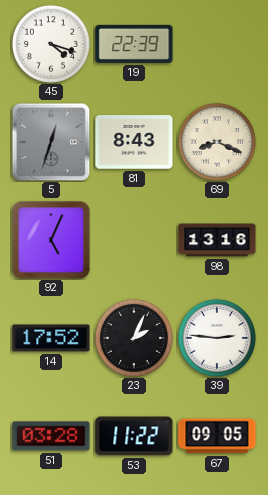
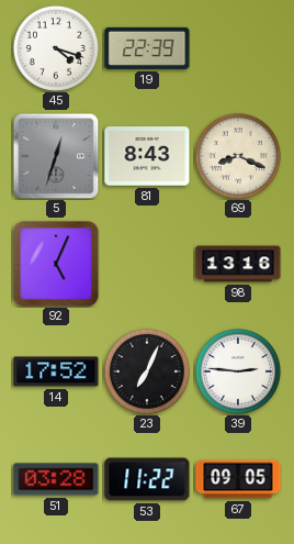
23: 2:04 -> 7:04 (147, 371)
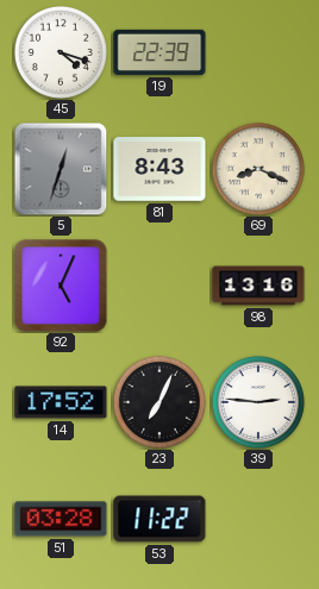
67: 09:05 -> none (238, 479)
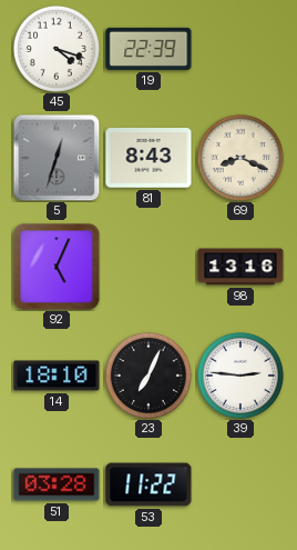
14: 17:52 -> 18:10 (57, 376)
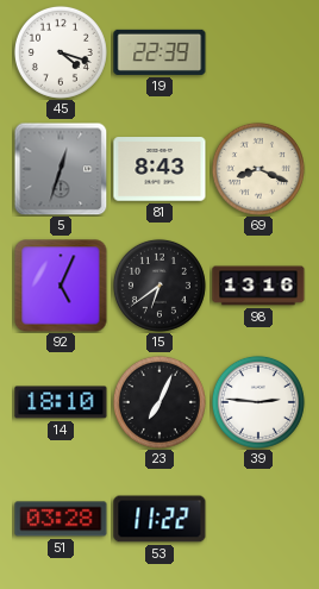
15: none -> 6:39 (159, 286)
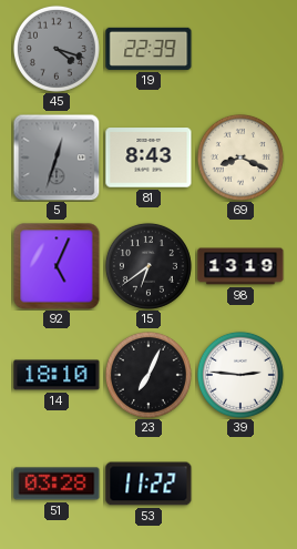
45 dial: white -> grey (57, 49)
98: 13:16 -> 13:19 (240, 266)
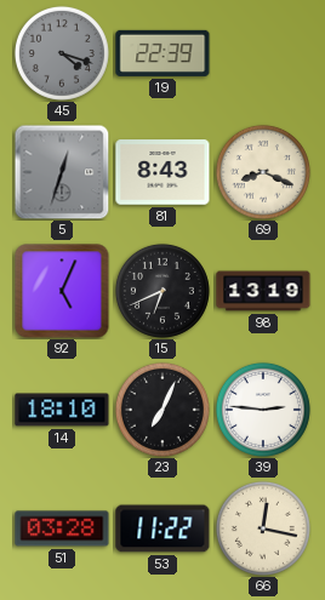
15: 6:39 -> 6:41 (162, 291)
66: none -> 12:17 (263, 528)
